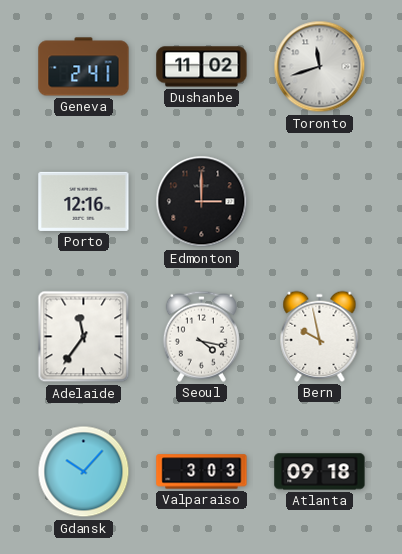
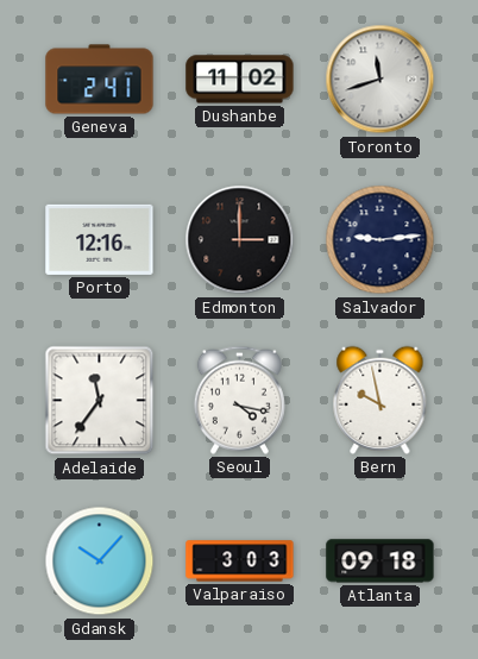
Salvador: none -> 9:14 (380, 240)
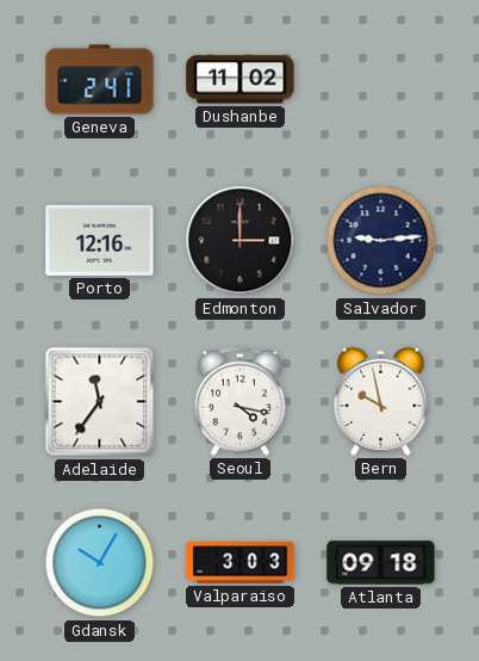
Toronto: 11:42 -> none (380, 80)
Gdansk: 10:07 -> 10:05 (100, 563)
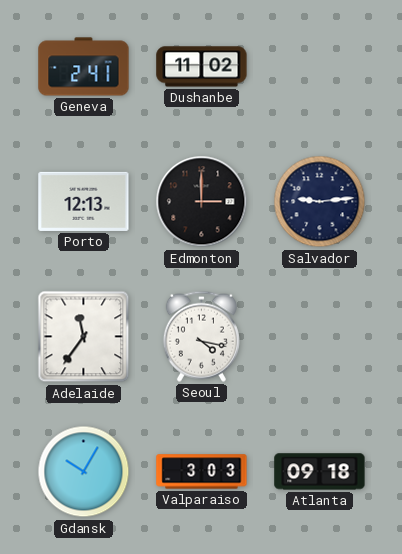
Porto: 12:16 -> 12:13 (84, 201)
Bern: 9:58 -> none (381, 401)
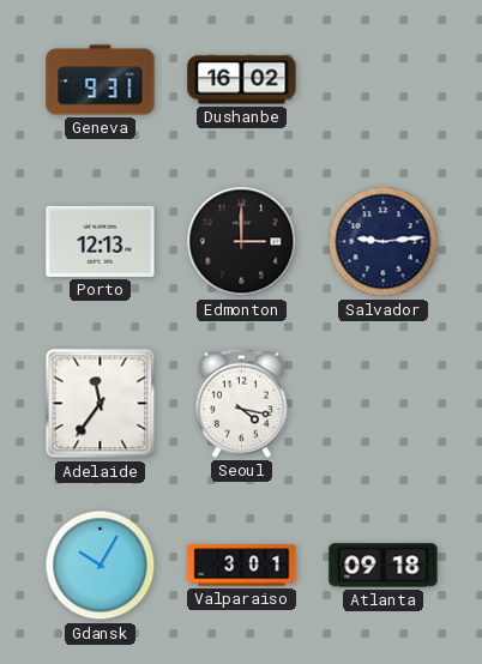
Geneva: 2:41 -> 9:31 (101, 80)
Dushanbe: 11:02 -> 16:02 (242, 80)
Valparaiso: 3:03 -> 3:01 (242, 566)
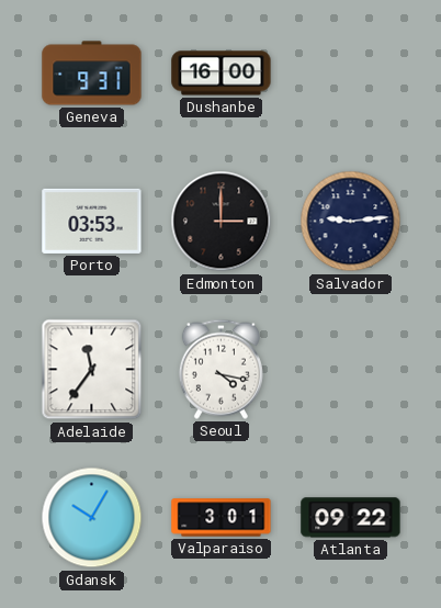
Dushanbe: 16:02 -> 16:00 (222, 74)
Porto: 12:13 -> 03:53 (92, 221)
Atlanta: 09:18 -> 09:22 (351, 518)
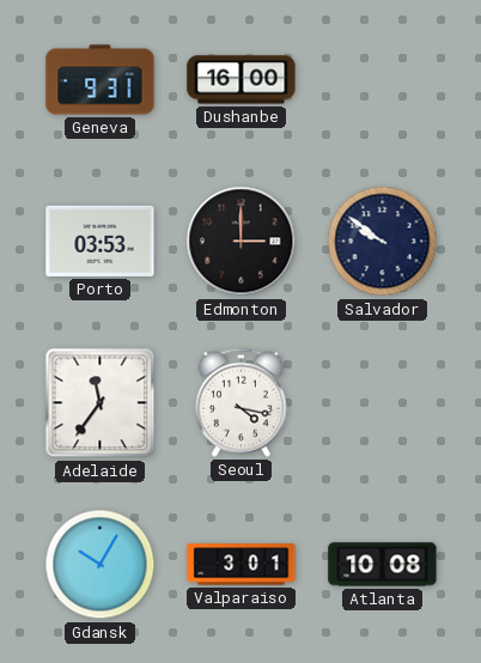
Salvador: 9:14 -> 9:51 (383, 242)
Atlanta: 09:22 -> 10:08 (383, 565)
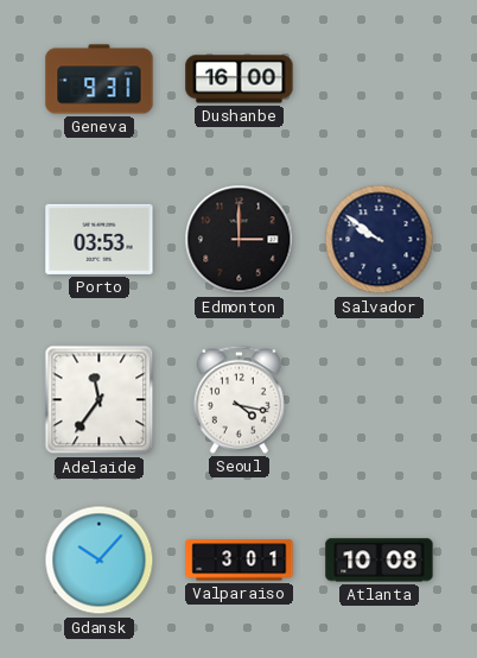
Gdansk: 10:05 -> 10:07 (100, 561)
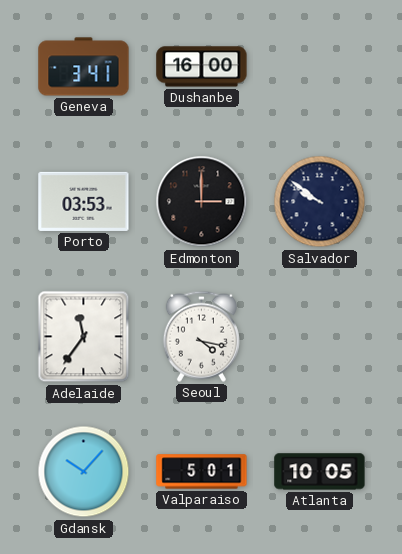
Geneva: 9:31 -> 3:41 (84, 67)
Valparaiso: 3:01 -> 5:01 (202, 472)
Atlanta: 10:08 -> 10:05 (320, 472)
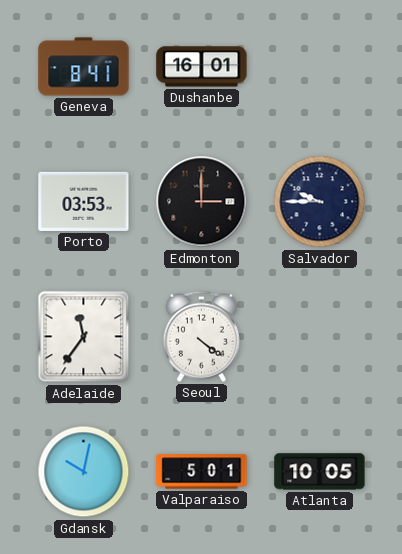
Geneva: 3:41 -> 8:41 (84, 67)
Dushanbe: 16:00 -> 16:01 (202, 67)
Salvador: 9:51 -> 9:45 (320, 202)
Seoul: 4:17 -> 4:21 (201, 336)
Gdansk: 10:07 -> 10:02 (84, 472)
